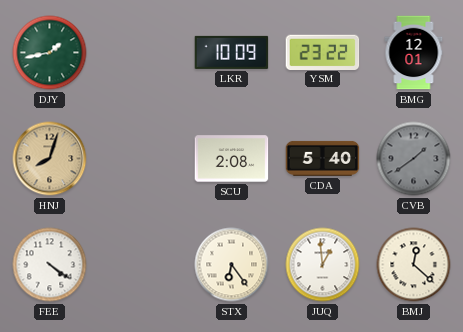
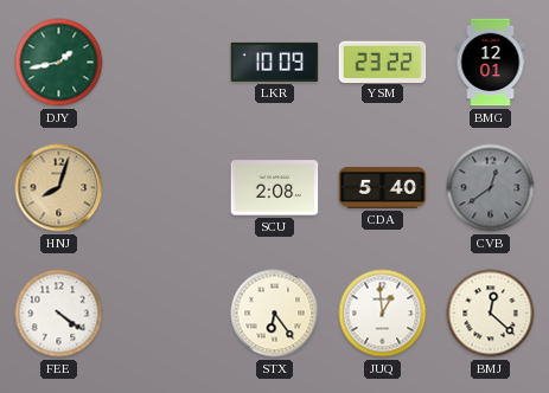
CVB: 1:39 -> 12:39 (491, 188)
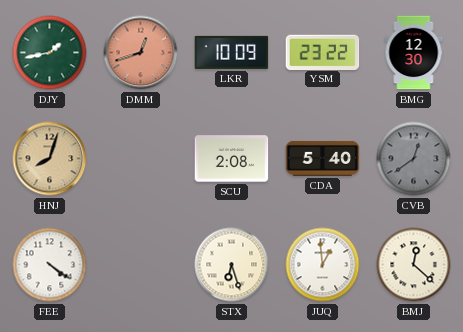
DMM: none -> 12:42 (141, 53)
BMG: 12:01 -> 12:30 (414, 53)
STX: 6:24 -> 6:27 (232, 265)
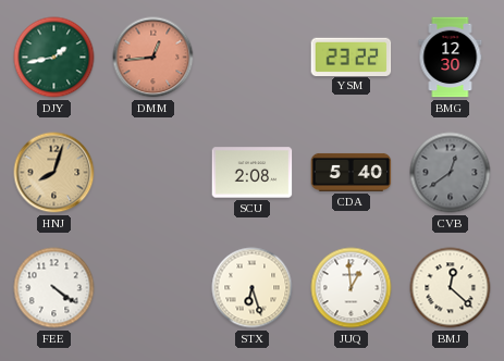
DMM: 12:42 -> 12:44 (153, 58)
LKR: 10:09 -> none (232, 52)
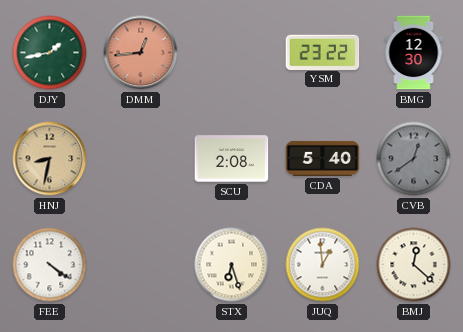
HNJ: 8:03 -> 8:32 (50, 159)
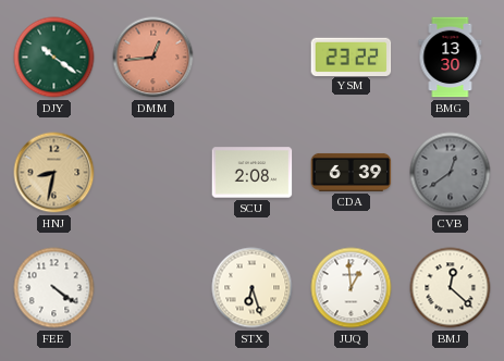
DJY: 1:43 -> 10:21 (54, 58)
BMG: 12:30 -> 13:30 (451, 58)
CDA: 5:40 -> 6:39 (352, 172)
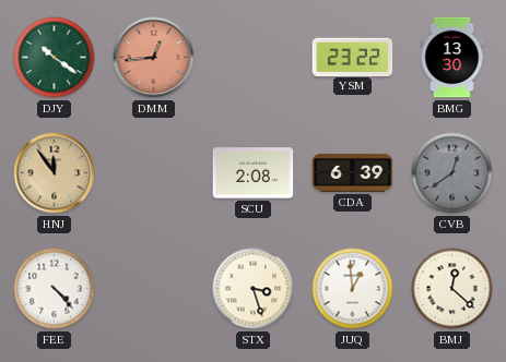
HNJ: 8:32 -> 11:54 (55, 173)
FEE: 4:21 -> 4:23 (55, 289)
STX: 6:27 -> 3:27 (254, 289)
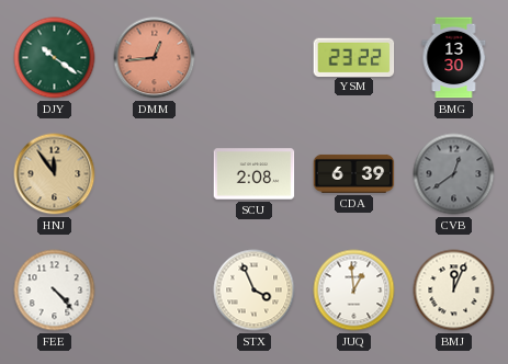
STX: 3:27 -> 3:56 (255, 291)
BMJ: 12:22 -> 12:04 (454, 291)
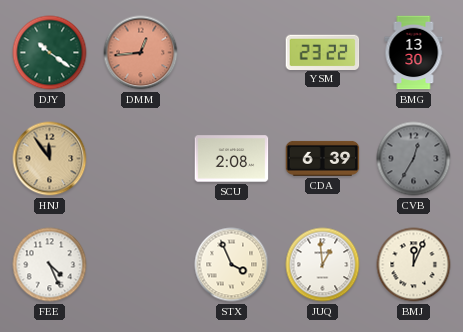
CVB: 12:39 -> 12:35 (414, 159)
FEE: 4:23 -> 4:26 (50, 265)
